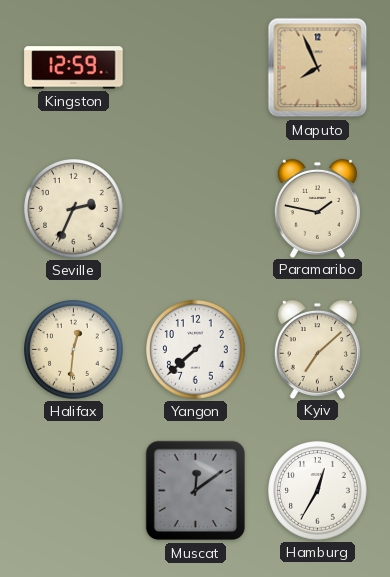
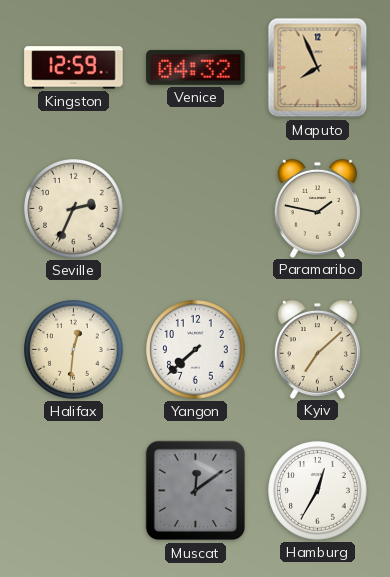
Venice: none -> 04:32 (196, 67)
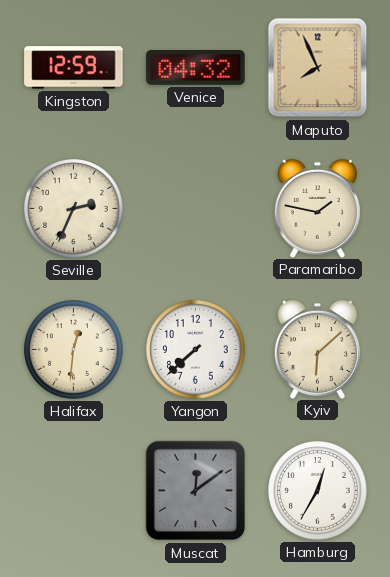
Kyiv: 7:08 -> 6:08 (317, 349)
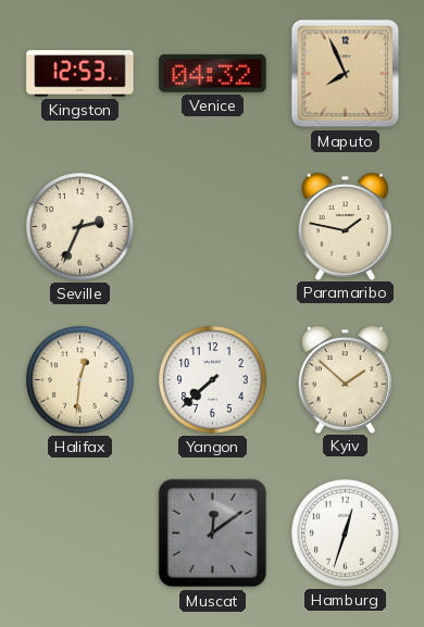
Kingston: 12:59 -> 12:53 (80, 74)
Kyiv: 6:08 -> 1:52 (345, 379)
Hamburg: 12:35 -> 12:33 (346, 534)
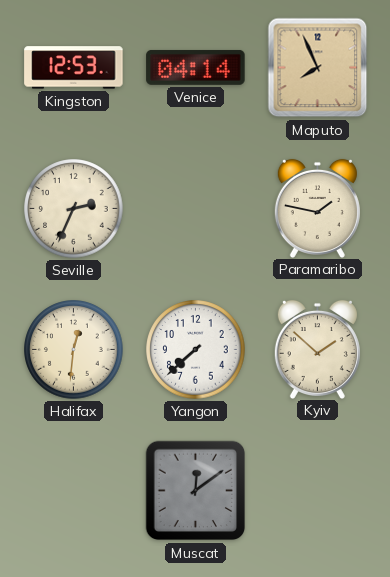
Venice: 04:32 -> 04:14 (196, 67)
Hamburg: 12:33 -> none (346, 534)
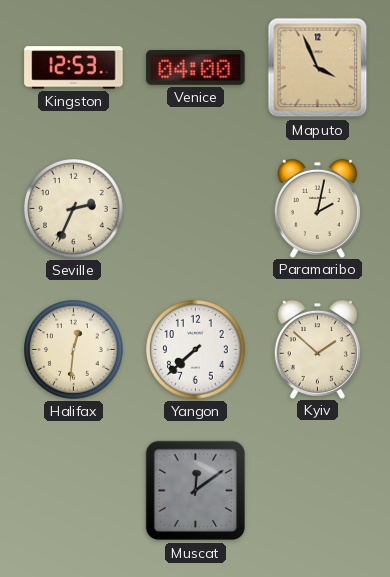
Venice: 04:14 -> 04:00 (196, 67)
Maputo: 7:56 -> 3:56 (318, 68)
Paramaribo: 1:47 -> 2:02 (317, 208)
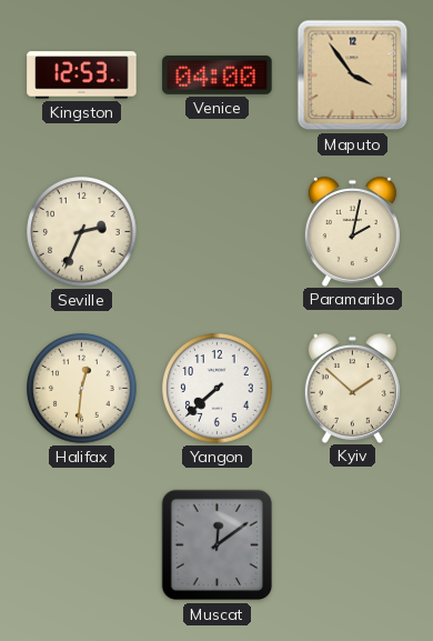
Maputo: 3:56 -> 3:54 (353, 76)
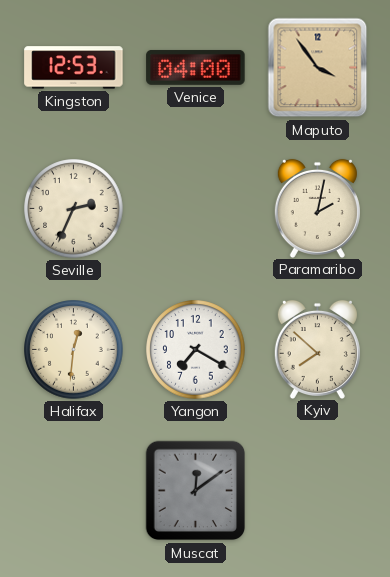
Yangon: 7:38 -> 7:20 (196, 350)
Kyiv: 1:52 -> 7:52 (317, 349)
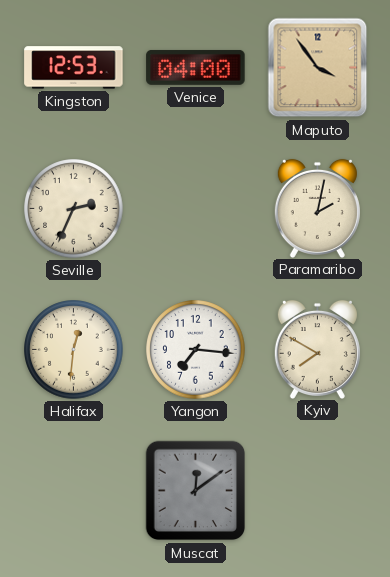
Yangon: 7:20 -> 7:16 (196, 350)
Kyiv: 7:52 -> 7:50 (317, 349)
